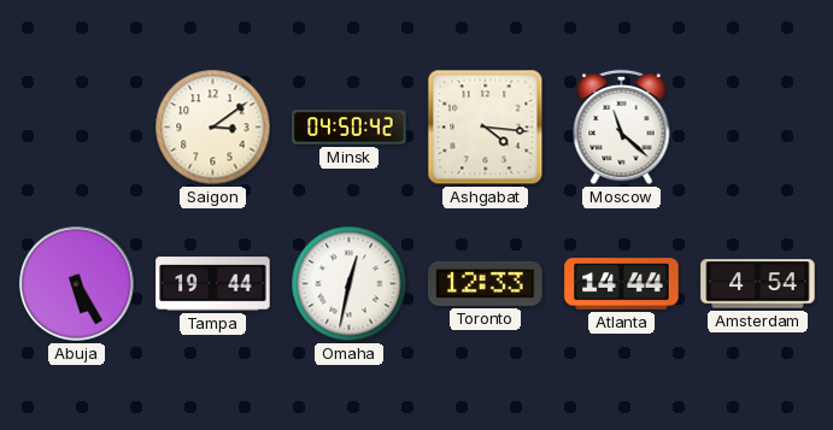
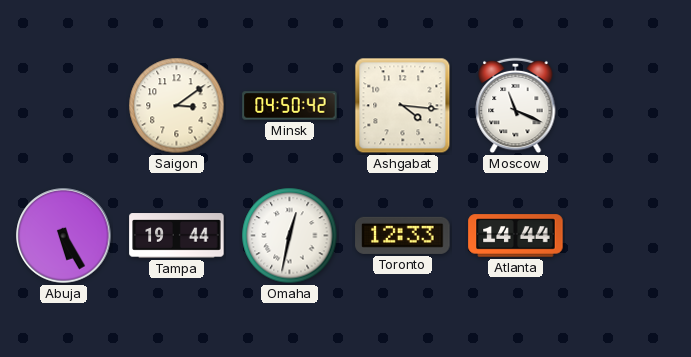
Moscow: 11:22 -> 11:19 (516, 106)
Amsterdam: 4:54 -> none (758, 284)
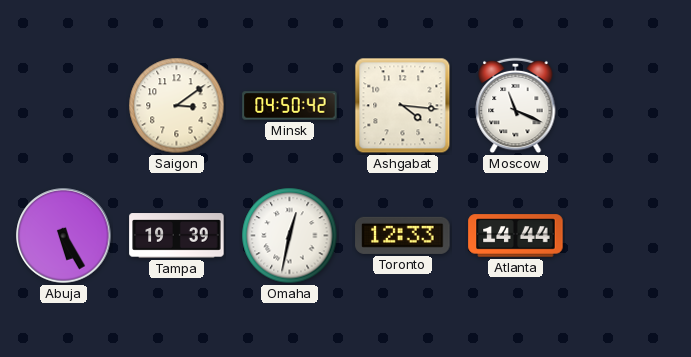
Tampa: 19:44 -> 19:39 (177, 236)
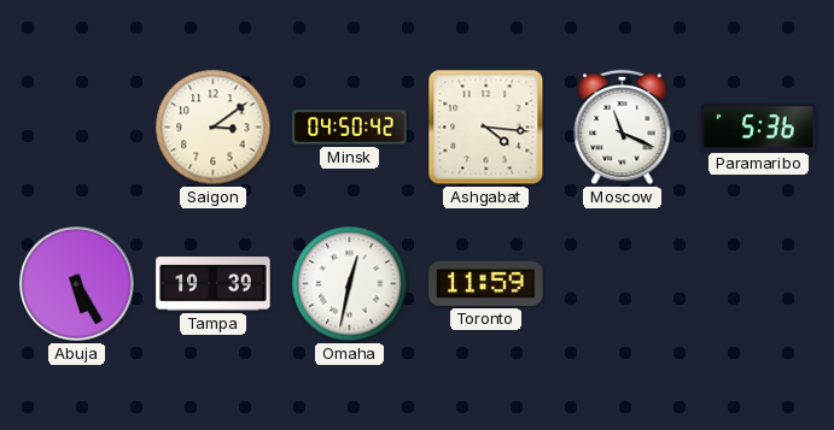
Paramaribo: none -> 5:36 (759, 128)
Toronto: 12:33 -> 11:59 (486, 283)
Atlanta: 14:44 -> none (516, 236)
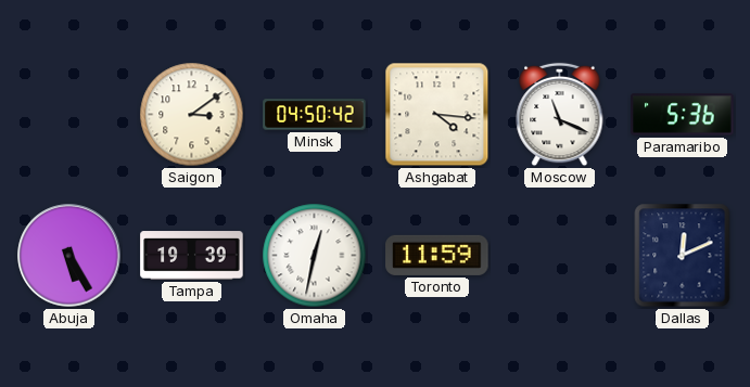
Dallas: none -> 12:11 (683, 256)
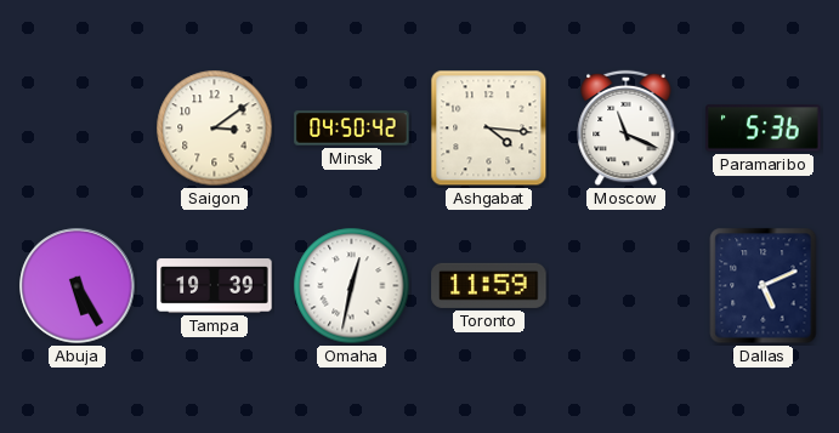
Dallas: 12:11 -> 5:11 (764, 286)
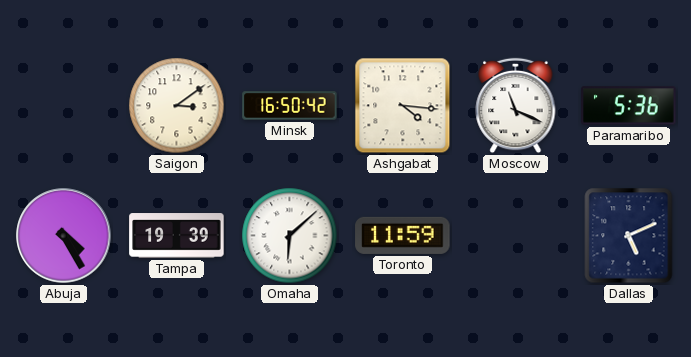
Minsk: 04:50 -> 16:50 (290, 106)
Abuja: 5:25 -> 4:25 (64, 236)
Omaha: 12:32 -> 6:08 (290, 236)
